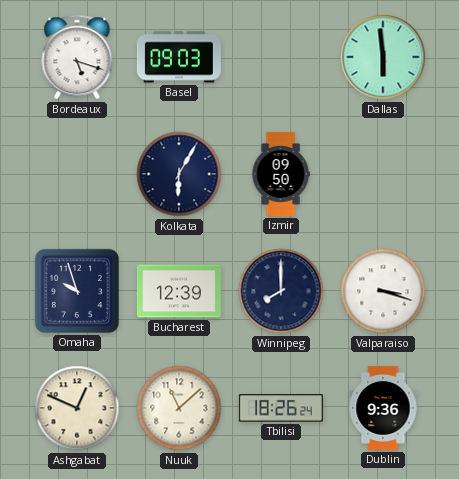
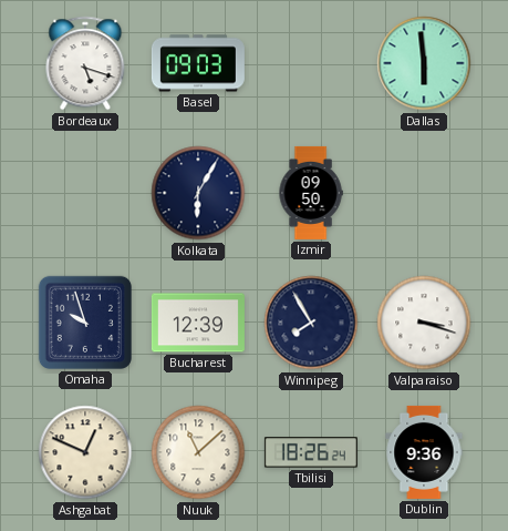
Winnipeg: 8:00 -> 7:55 (311, 323)
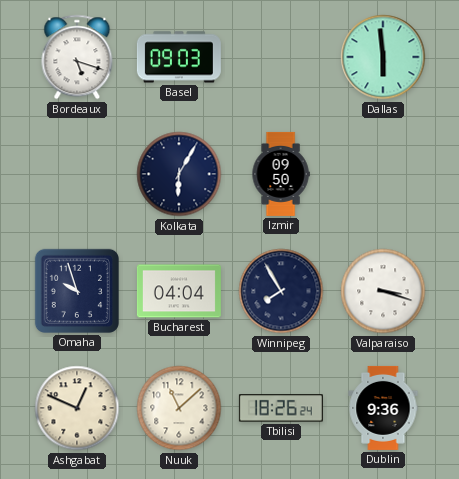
Bucharest: 12:39 -> 04:04 (179, 291)
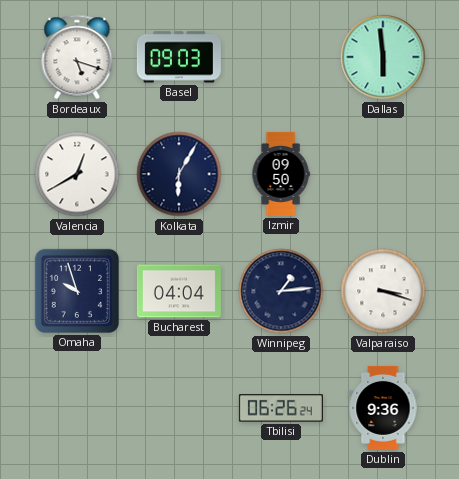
Valencia: none -> 12:40 (77, 174)
Winnipeg: 7:55 -> 1:14 (281, 291)
Ashgabat: 12:49 -> none (77, 408)
Nuuk: 11:08 -> none (179, 408)
Tbilisi: 18:26 -> 06:26 (281, 408)
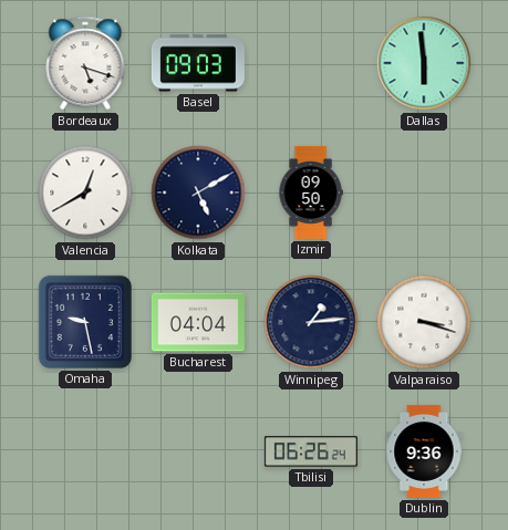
Kolkata: 6:05 -> 5:10 (198, 193)
Omaha: 9:57 -> 9:28 (85, 322)
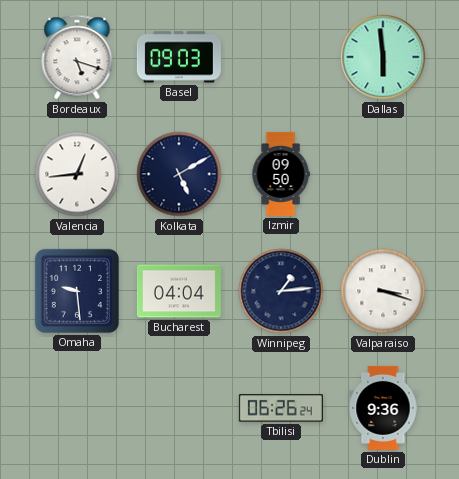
Valencia: 12:40 -> 12:44 (77, 174)
Omaha: 9:28 -> 9:29 (77, 291)
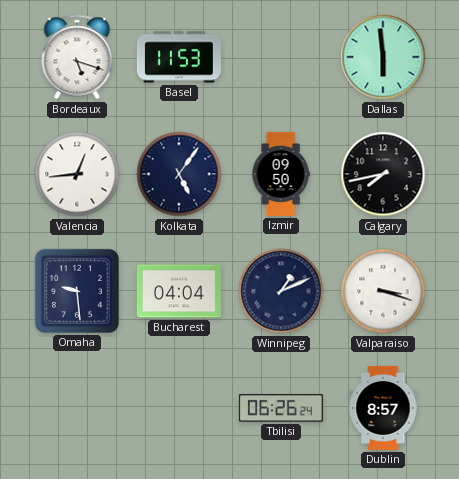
Basel: 09:03 -> 11:53 (179, 57)
Kolkata: 5:10 -> 5:06 (179, 174)
Calgary: none -> 7:43 (383, 174)
Winnipeg: 1:14 -> 1:11 (281, 291)
Dublin: 9:36 -> 8:57 (383, 408)
